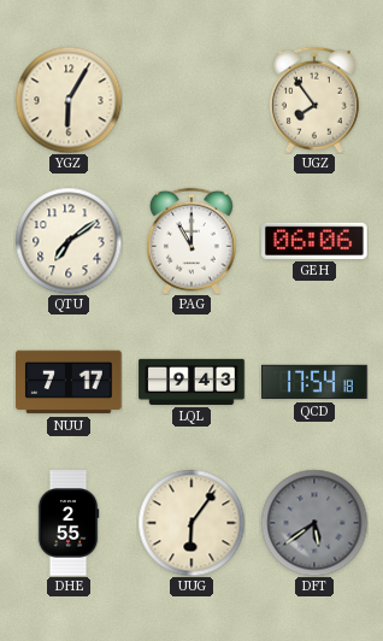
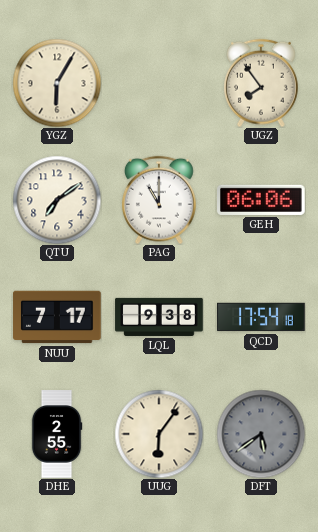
LQL: 9:43 -> 9:38 (159, 317)
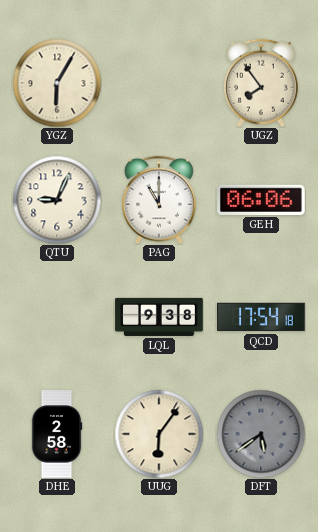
QTU: 7:09 -> 9:04 (57, 200)
NUU: 7:17 -> none (57, 317)
DHE: 2:55 -> 2:58 (57, 434)
